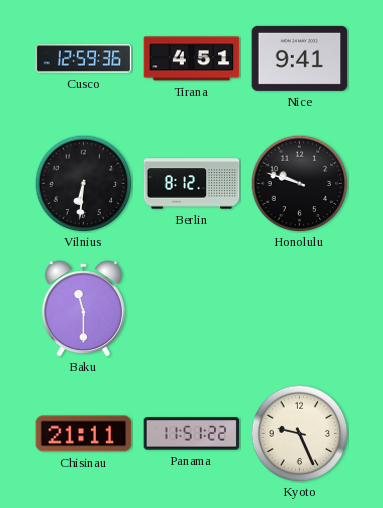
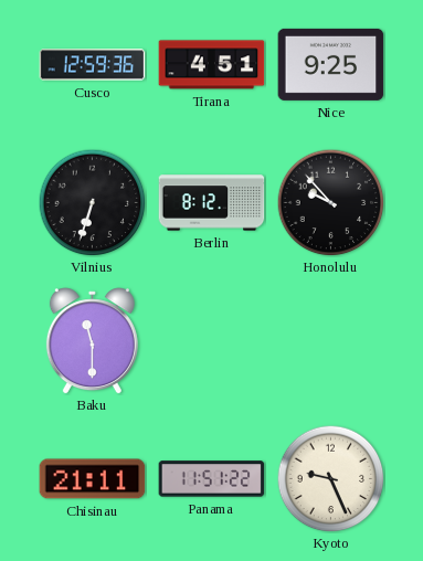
Nice: 9:41 -> 9:25 (331, 64)
Vilnius: 6:31 -> 6:33 (92, 202)
Honolulu: 9:48 -> 9:53 (330, 202)
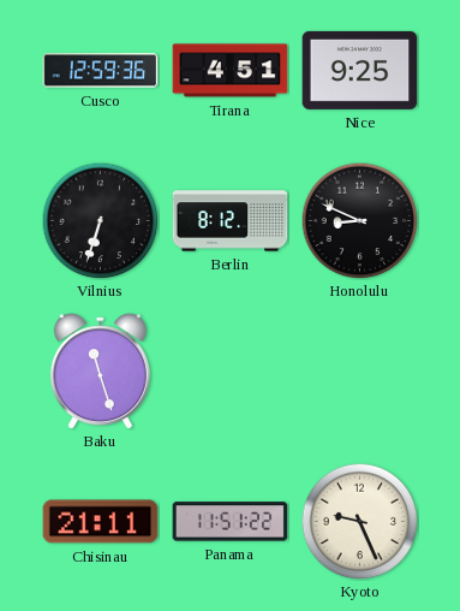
Honolulu: 9:53 -> 8:49 (359, 220)
Baku: 11:30 -> 11:27 (100, 372)
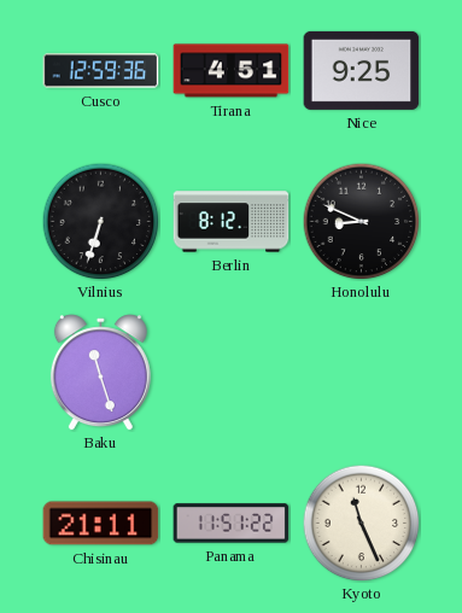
Kyoto: 9:26 -> 11:26 (361, 522)
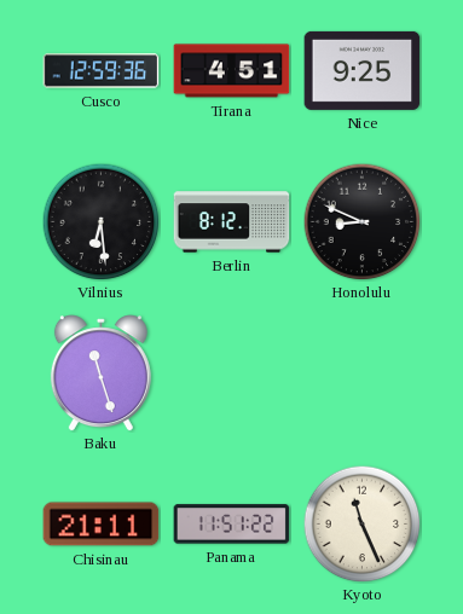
Vilnius: 6:33 -> 6:29 (100, 221)
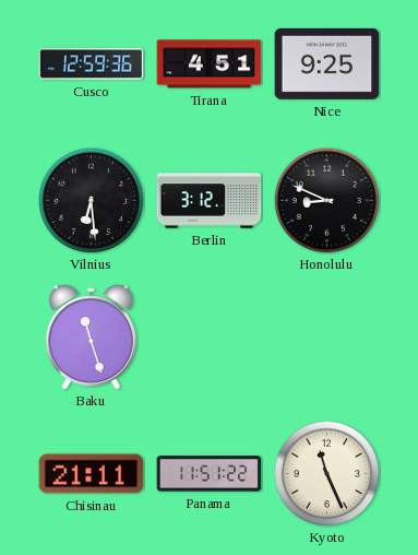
Berlin: 8:12 -> 3:12 (210, 201)
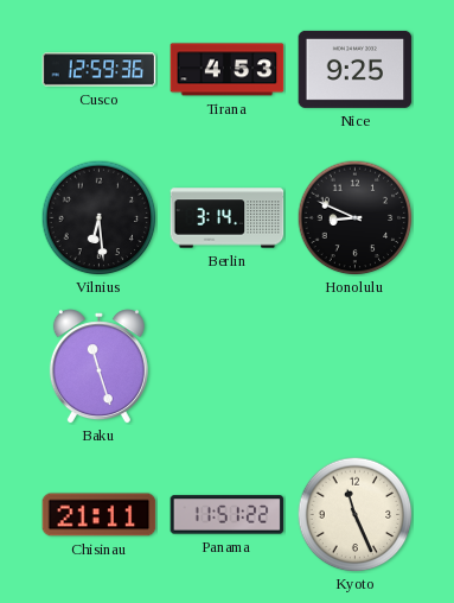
Tirana: 4:51 -> 4:53 (228, 70)
Berlin: 3:12 -> 3:14 (228, 218)
